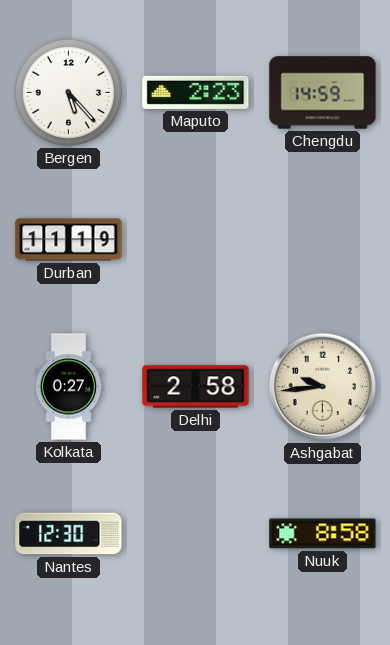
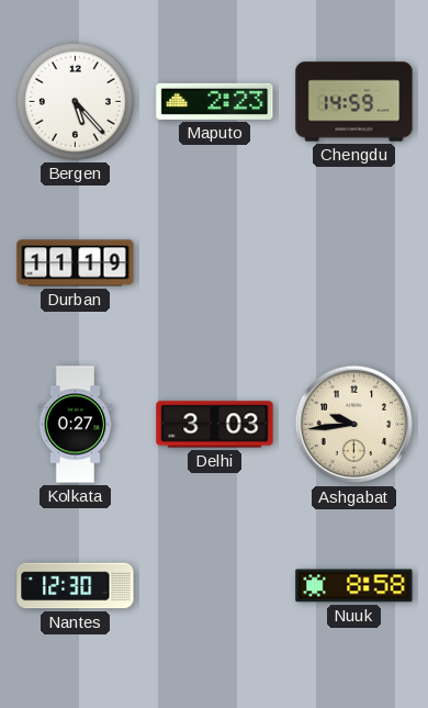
Delhi: 2:58 -> 3:03 (215, 425)
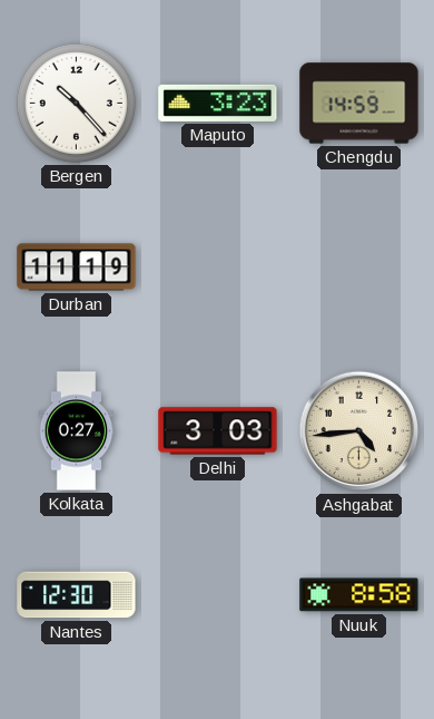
Bergen: 5:23 -> 10:23 (76, 103)
Maputo: 2:23 -> 3:23 (218, 103)
Ashgabat: 9:44 -> 4:44 (359, 431)
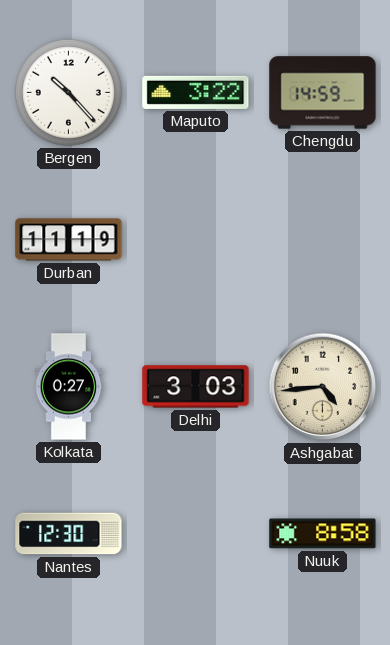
Maputo: 3:23 -> 3:22 (196, 92)
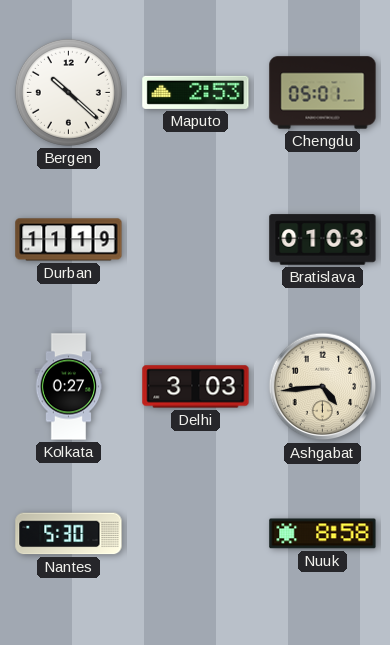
Bergen: 10:23 -> 10:22 (68, 92)
Maputo: 3:22 -> 2:53 (196, 92)
Chengdu: 14:59 -> 05:01 (323, 93)
Bratislava: none -> 01:03 (323, 240)
Nantes: 12:30 -> 5:30 (69, 534)
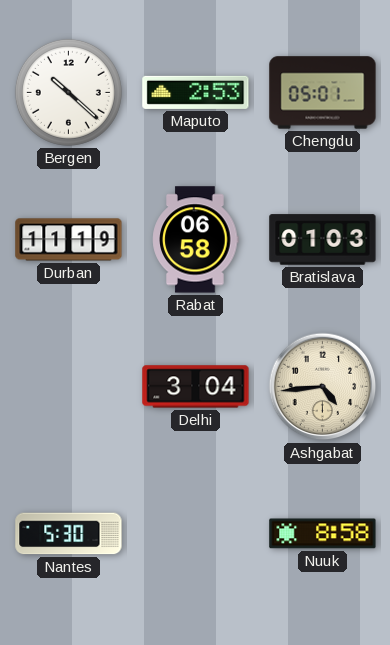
Rabat: none -> 06:58 (196, 240)
Kolkata: 0:27 -> none (69, 387)
Delhi: 3:03 -> 3:04 (196, 387)
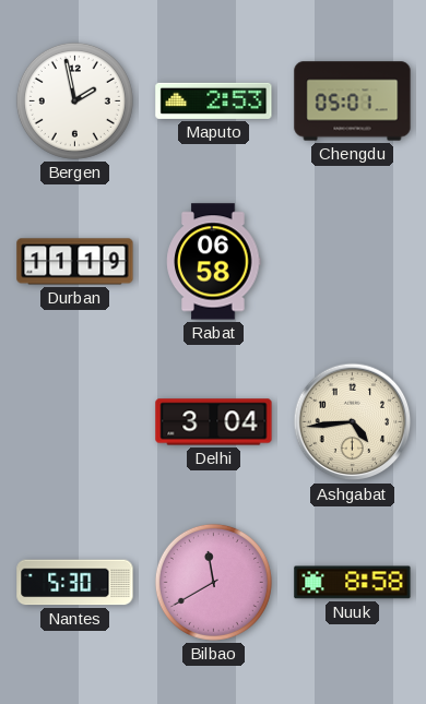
Bergen: 10:22 -> 1:58 (74, 100)
Bratislava: 01:03 -> none (323, 240)
Bilbao: none -> 11:40 (213, 582)
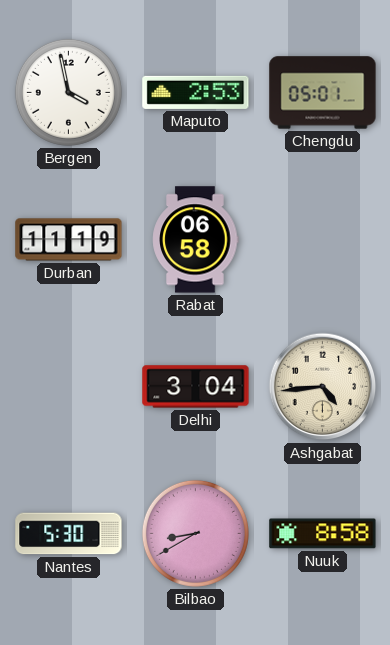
Bergen: 1:58 -> 3:58 (68, 92)
Bilbao: 11:40 -> 8:40 (195, 533)
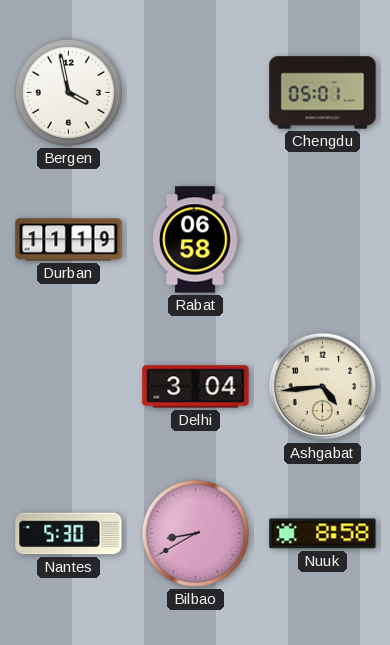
Maputo: 2:53 -> none (196, 92)
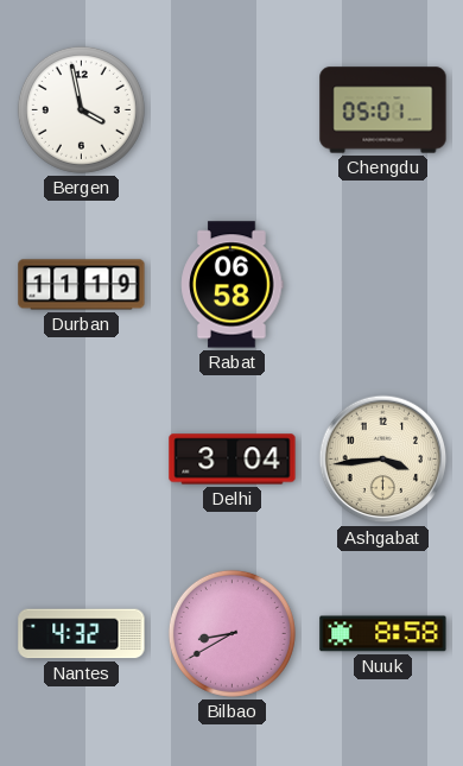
Ashgabat: 4:44 -> 3:44 (383, 460)
Nantes: 5:30 -> 4:32 (82, 634)
